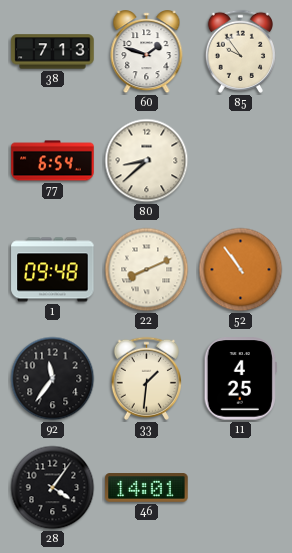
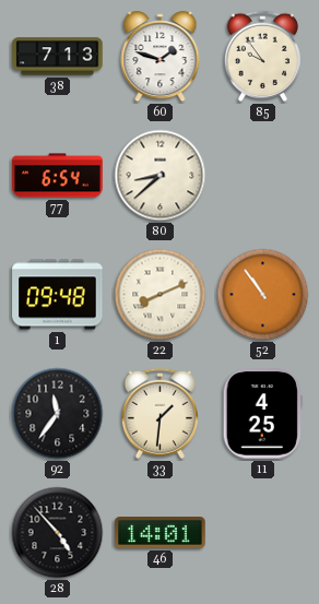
28: 4:06 -> 4:53 (58, 533)
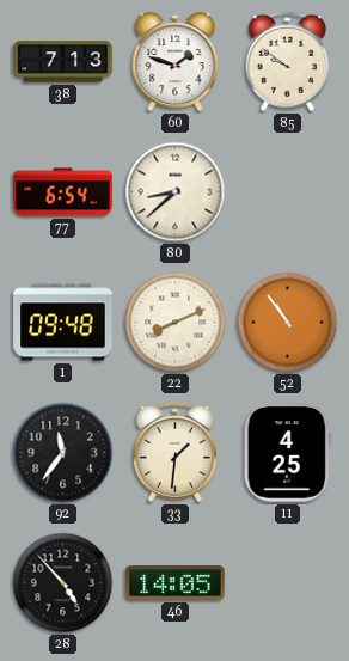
85: 9:54 -> 9:51 (287, 61)
46: 14:01 -> 14:05 (176, 583)
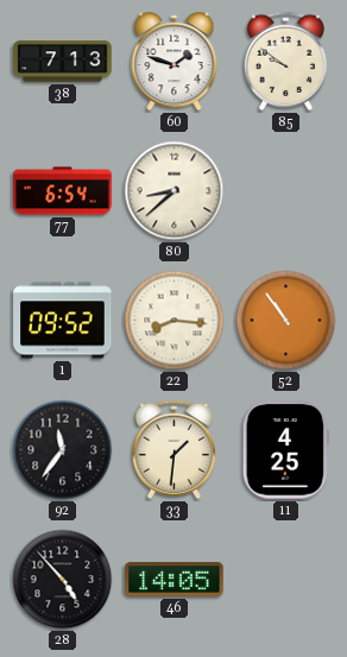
1: 09:48 -> 09:52 (63, 321)
22: 8:11 -> 8:16 (175, 321)
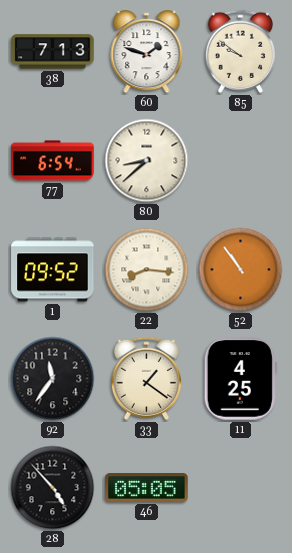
33: 1:31 -> 1:21 (146, 378)
46: 14:05 -> 05:05 (147, 488)
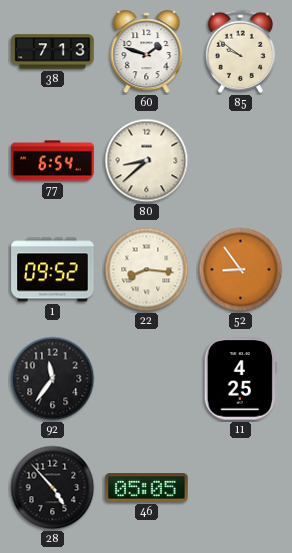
52: 10:54 -> 8:54 (241, 270)
33: 1:21 -> none (146, 378)
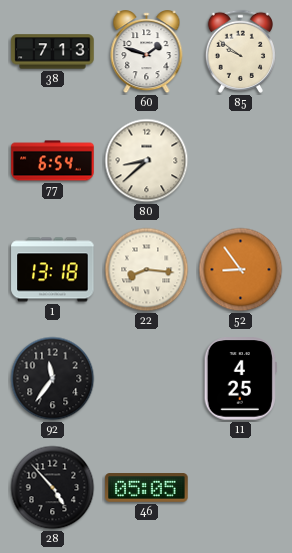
1: 09:52 -> 13:18 (53, 270)
